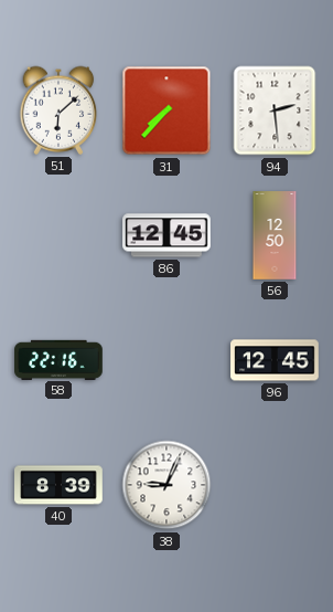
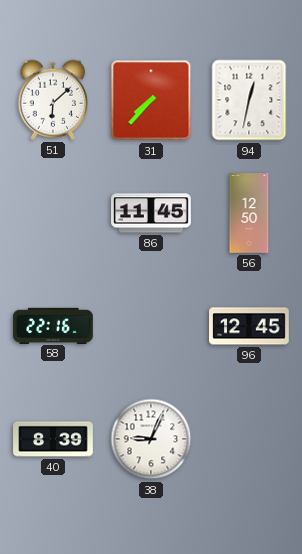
94: 2:29 -> 12:32 (249, 100)
86: 12:45 -> 11:45 (151, 213)
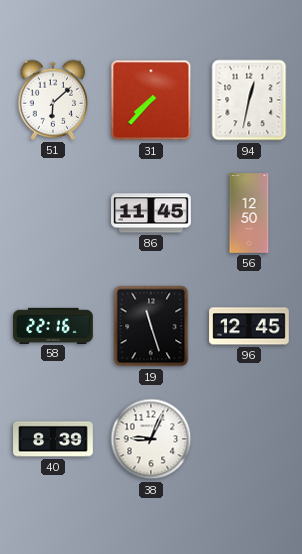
19: none -> 11:27 (151, 326)
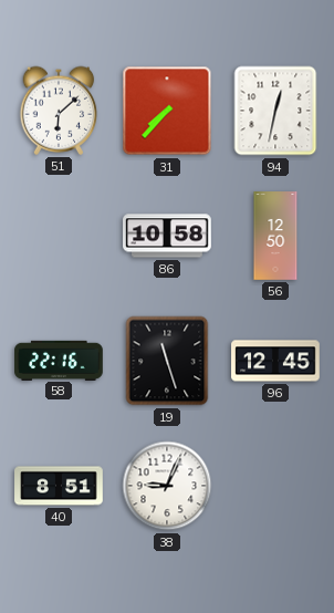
86: 11:45 -> 10:58 (167, 236)
40: 8:39 -> 8:51 (59, 486)
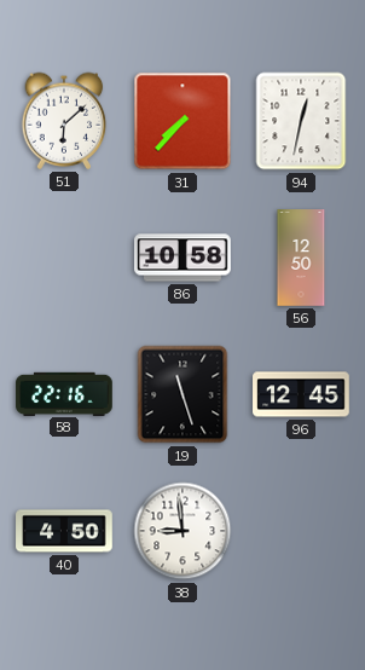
40: 8:51 -> 4:50 (64, 531)
38: 9:04 -> 8:59 (182, 531)
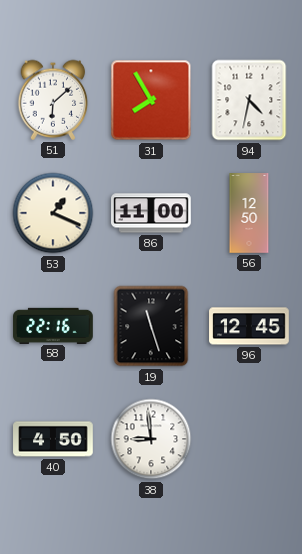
31: 7:37 -> 7:55 (151, 100)
94: 12:32 -> 4:32 (249, 100)
53: none -> 1:19 (53, 213)
86: 10:58 -> 11:00 (151, 213)
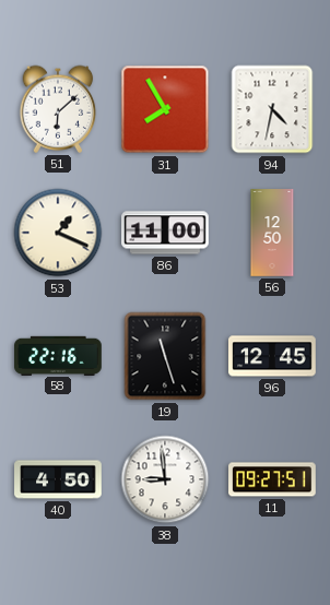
11: none -> 09:27 (272, 479)
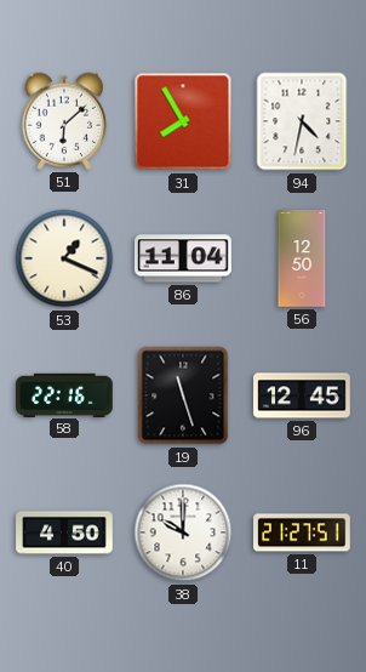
86: 11:00 -> 11:04 (183, 258)
38: 8:59 -> 10:00 (183, 533)
11: 09:27 -> 21:27 (302, 533)
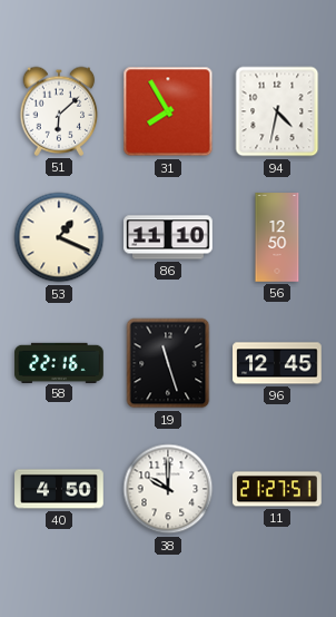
86: 11:04 -> 11:10 (168, 237)
